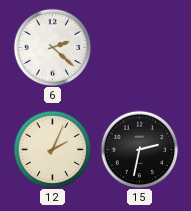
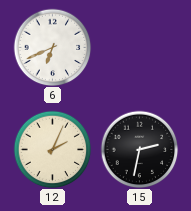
6: 2:22 -> 6:41 (52, 47)
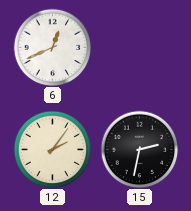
6: 6:41 -> 12:41 (52, 47)
12: 2:04 -> 2:06 (52, 149)
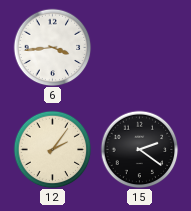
6: 12:41 -> 3:44 (52, 47)
15: 2:32 -> 2:21 (139, 149)
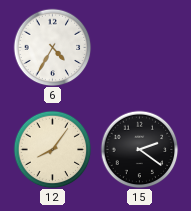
6: 3:44 -> 4:35 (52, 47)
12: 2:06 -> 8:06 (52, 149)
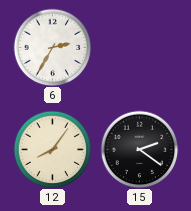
6: 4:35 -> 2:35 (52, 47)
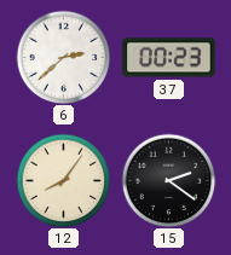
6: 2:35 -> 2:38 (63, 57)
37: none -> 00:23 (169, 58)
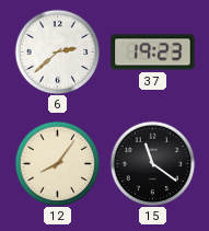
37: 00:23 -> 19:23 (153, 53)
15: 2:21 -> 11:21 (152, 163)
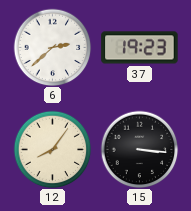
15: 11:21 -> 3:16 (139, 149)
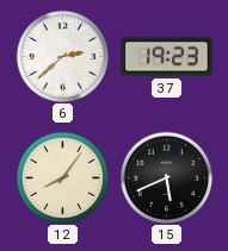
15: 3:16 -> 5:41 (166, 177)
